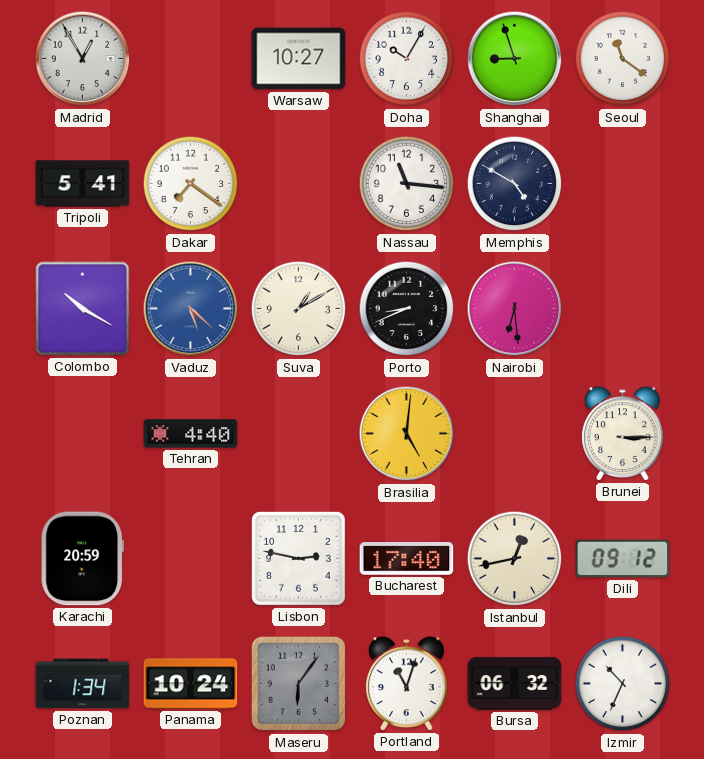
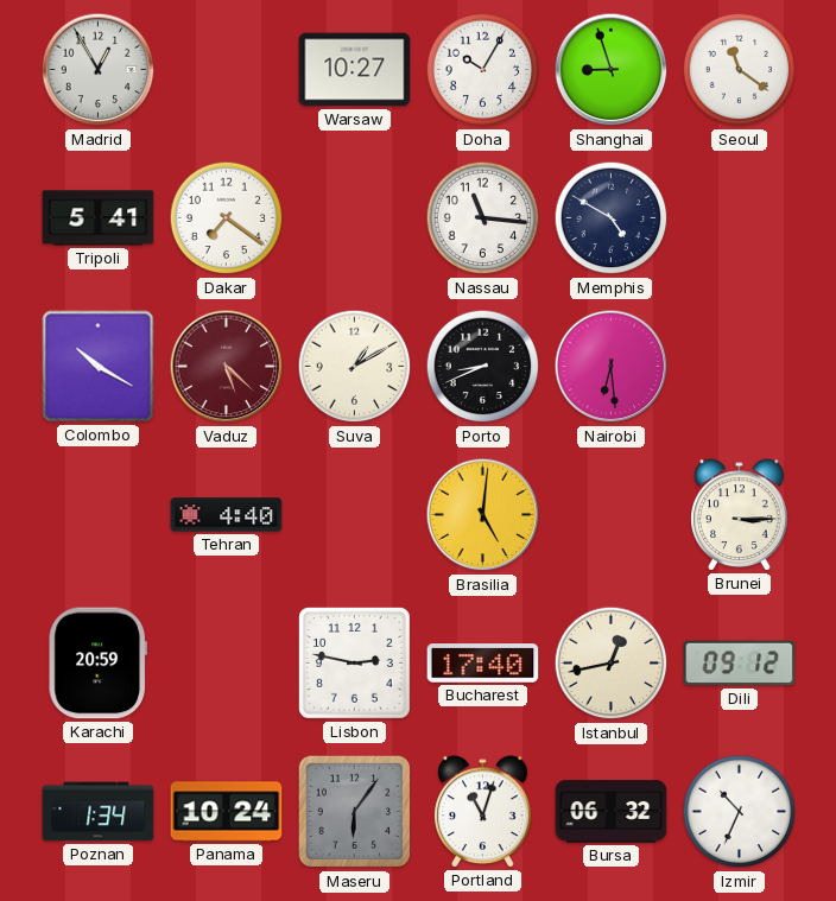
Vaduz dial: blue -> burgundy (227, 367)
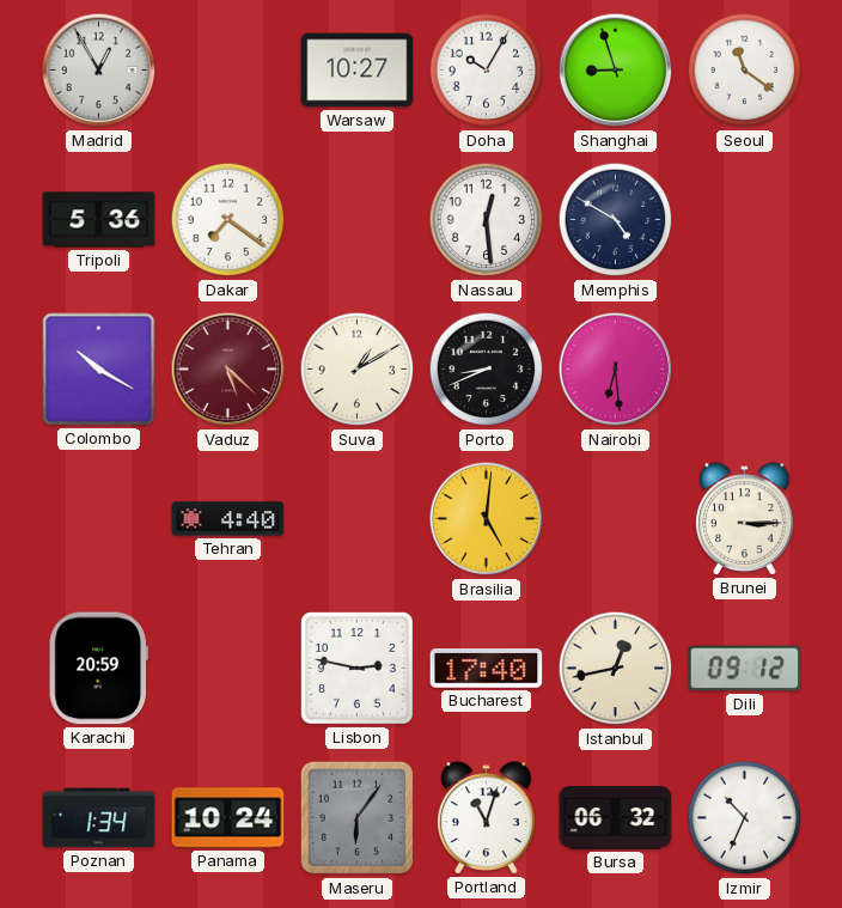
Tripoli: 5:41 -> 5:36 (99, 220)
Nassau: 11:16 -> 12:29 (487, 220)
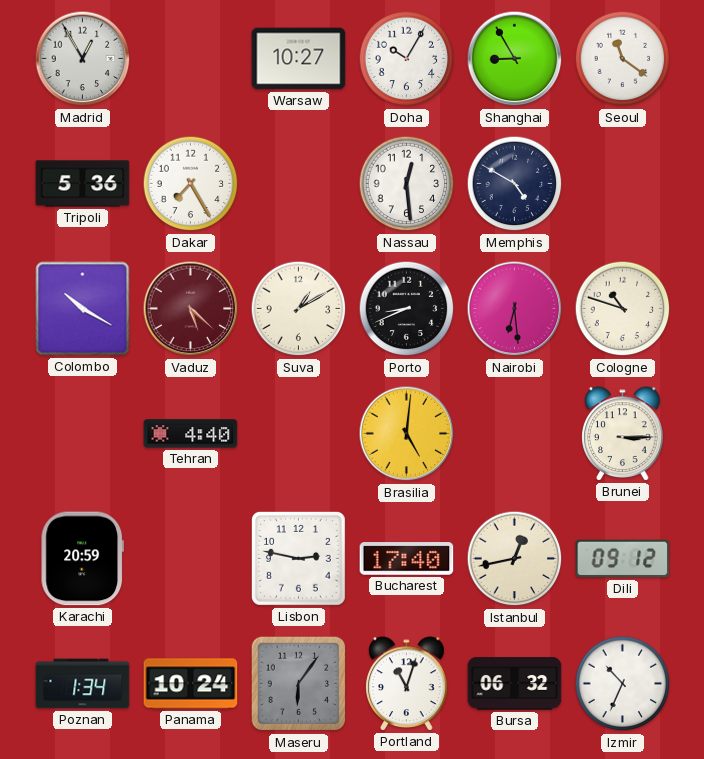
Shanghai: 8:57 -> 8:55 (515, 59)
Dakar: 7:21 -> 7:25 (191, 184)
Cologne: none -> 10:48 (623, 309)
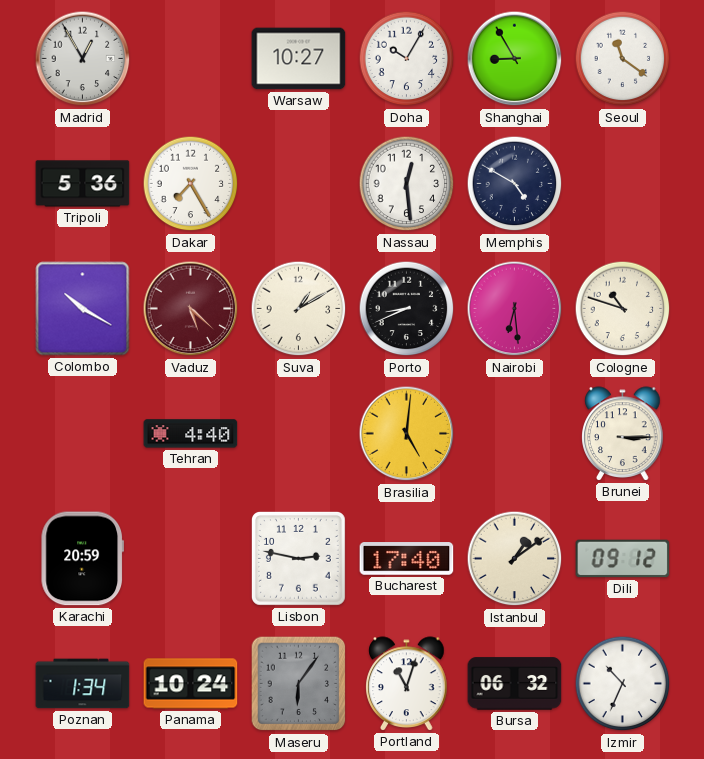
Istanbul: 12:43 -> 1:09 (515, 559)
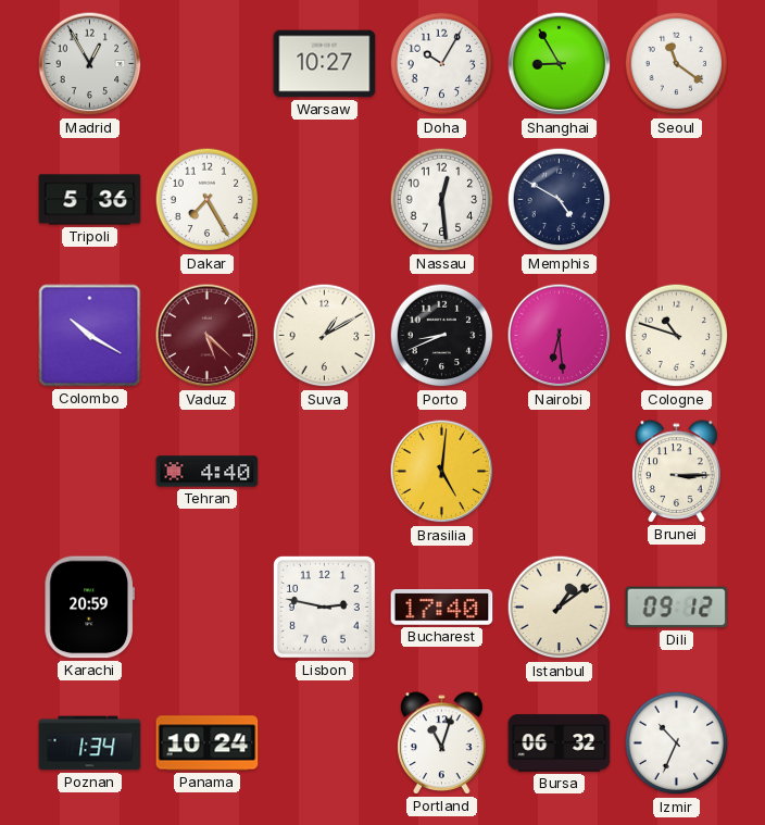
Maseru: 6:06 -> none (299, 684)
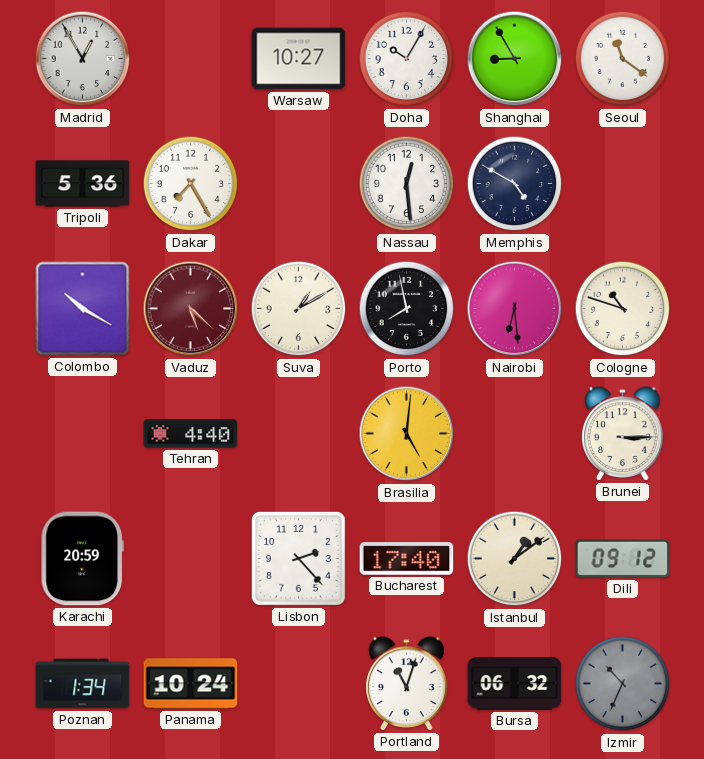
Porto: 8:41 -> 7:58 (407, 309)
Lisbon: 2:47 -> 2:23 (298, 558)
Izmir dial: white -> grey (623, 684)
